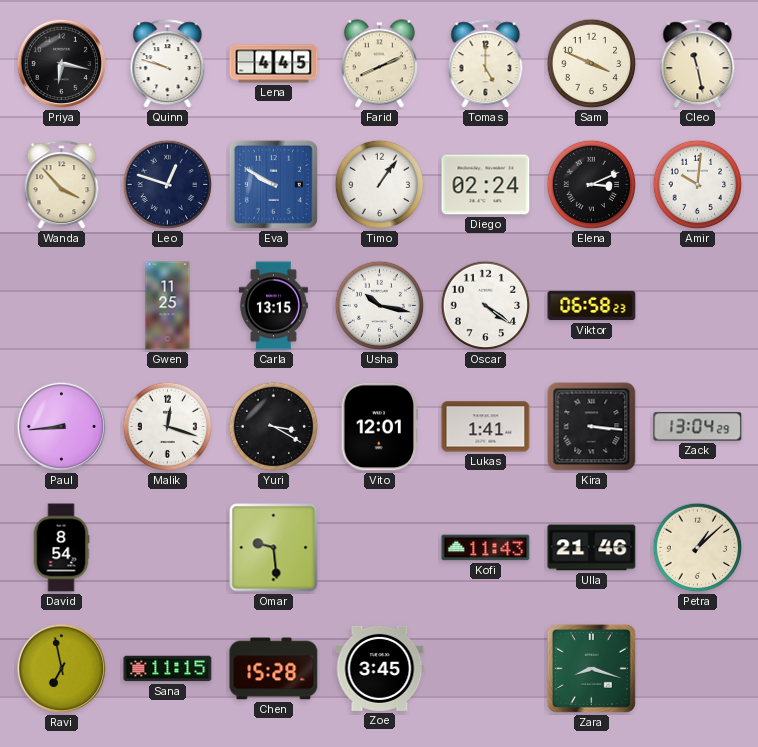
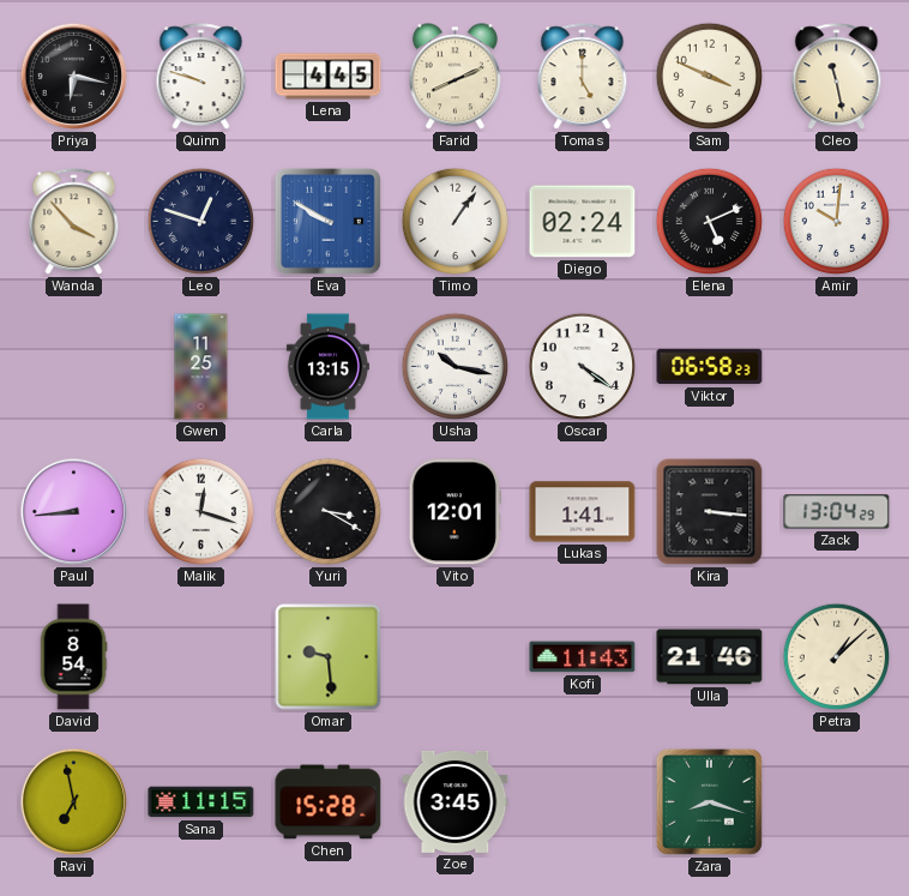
Elena: 3:11 -> 5:11 (710, 222)
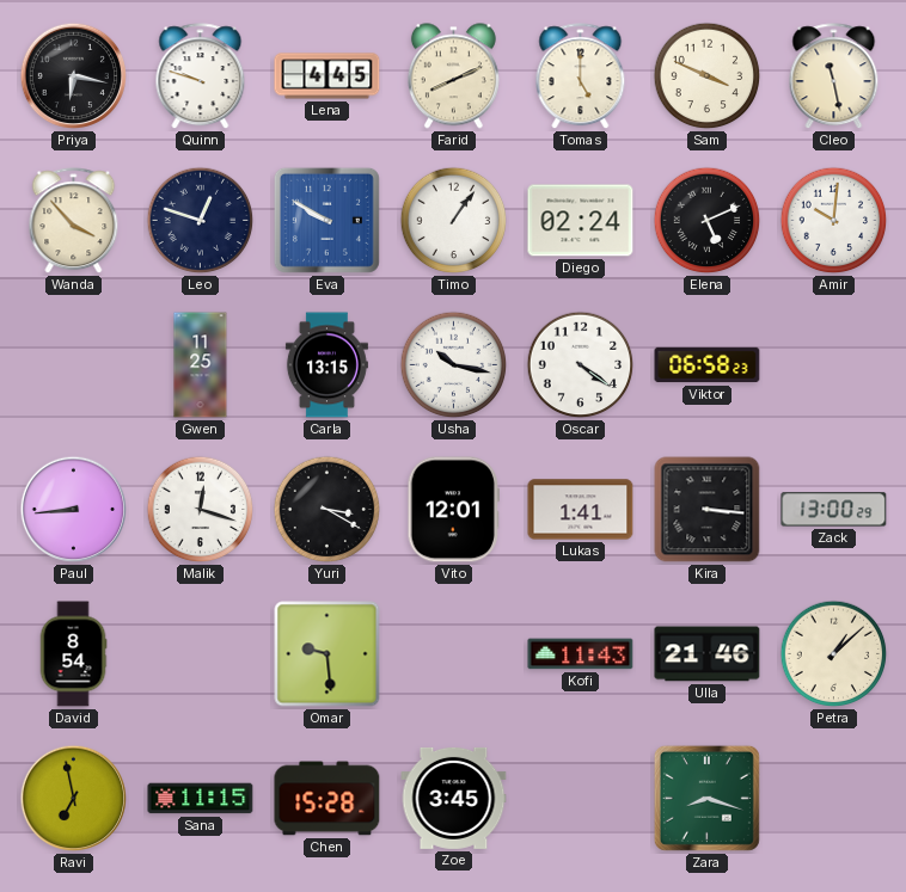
Zack: 13:04 -> 13:00 (834, 510)
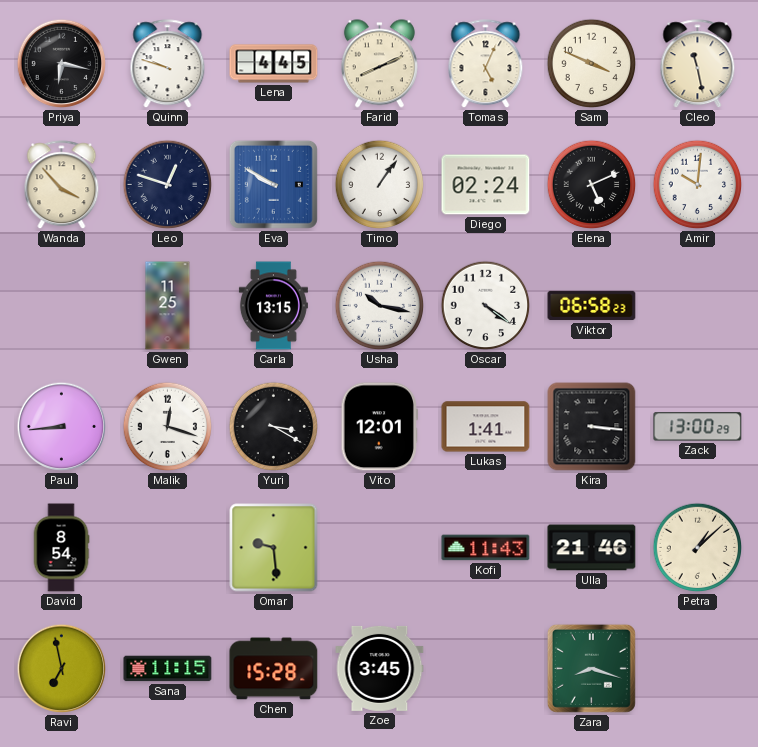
Tomas: 5:00 -> 5:04 (486, 64)
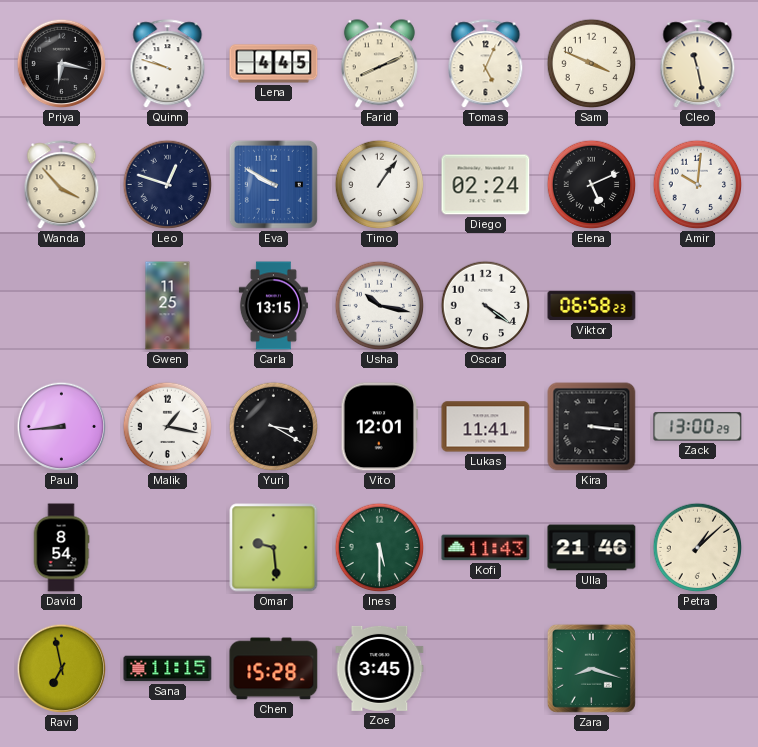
Malik: 12:18 -> 1:17 (168, 427)
Lukas: 1:41 -> 11:41 (486, 427)
Ines: none -> 5:30 (380, 548)
